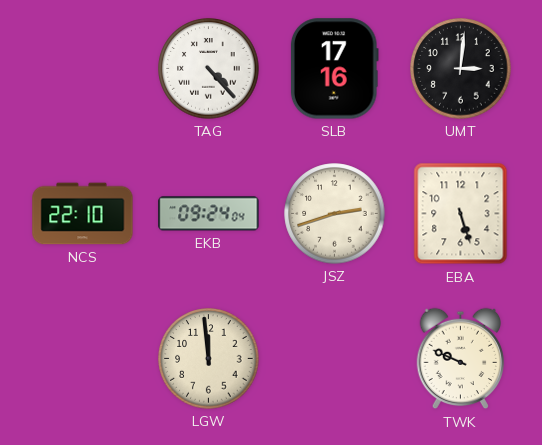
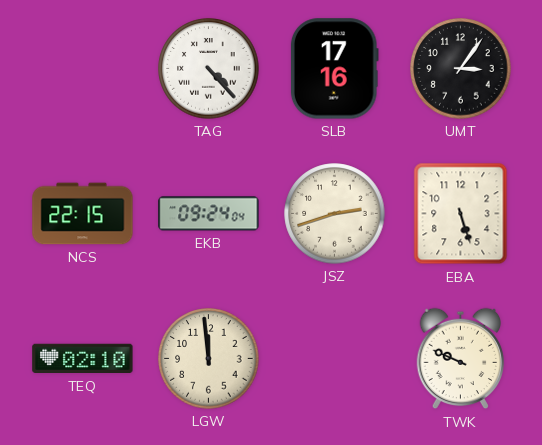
UMT: 3:01 -> 3:06 (461, 69)
NCS: 22:10 -> 22:15 (83, 214)
TEQ: none -> 02:10 (83, 359)
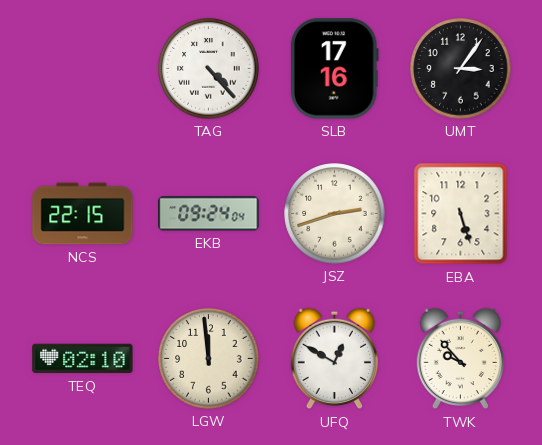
UFQ: none -> 12:50 (334, 359)
TWK: 9:49 -> 9:53 (460, 359)
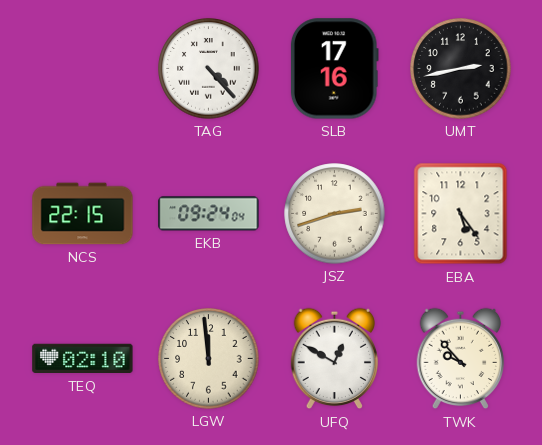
UMT: 3:06 -> 2:43 (461, 69)
EBA: 5:27 -> 5:24 (461, 214)
